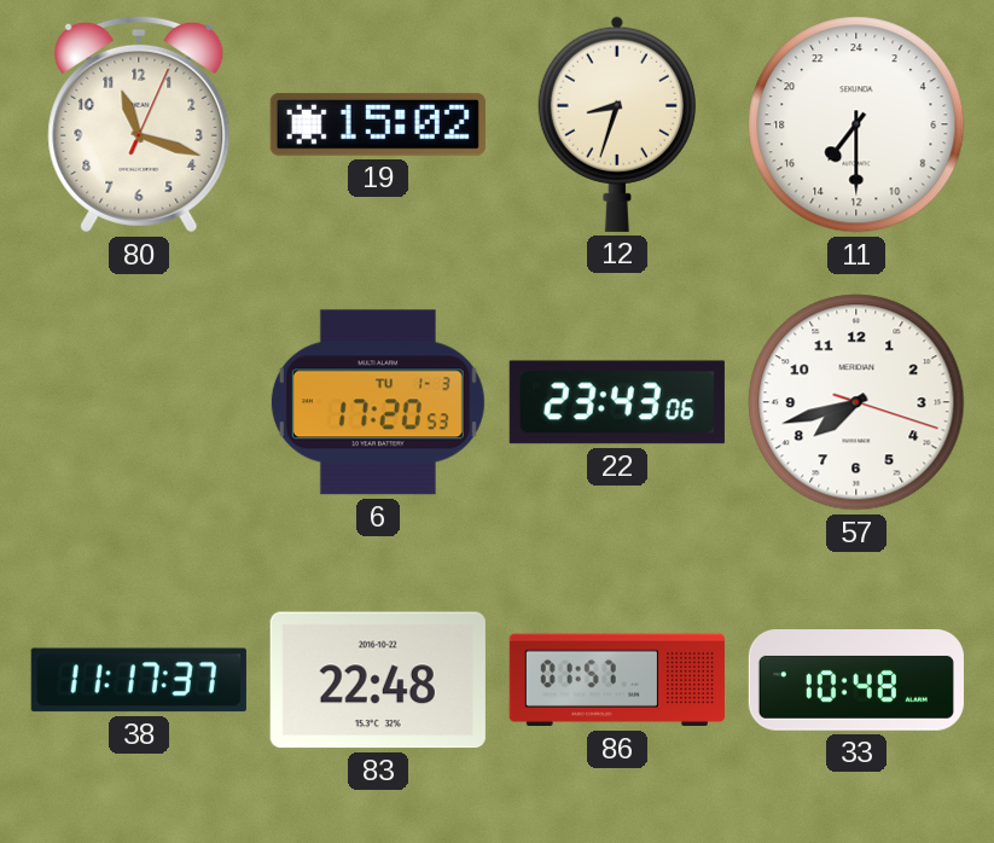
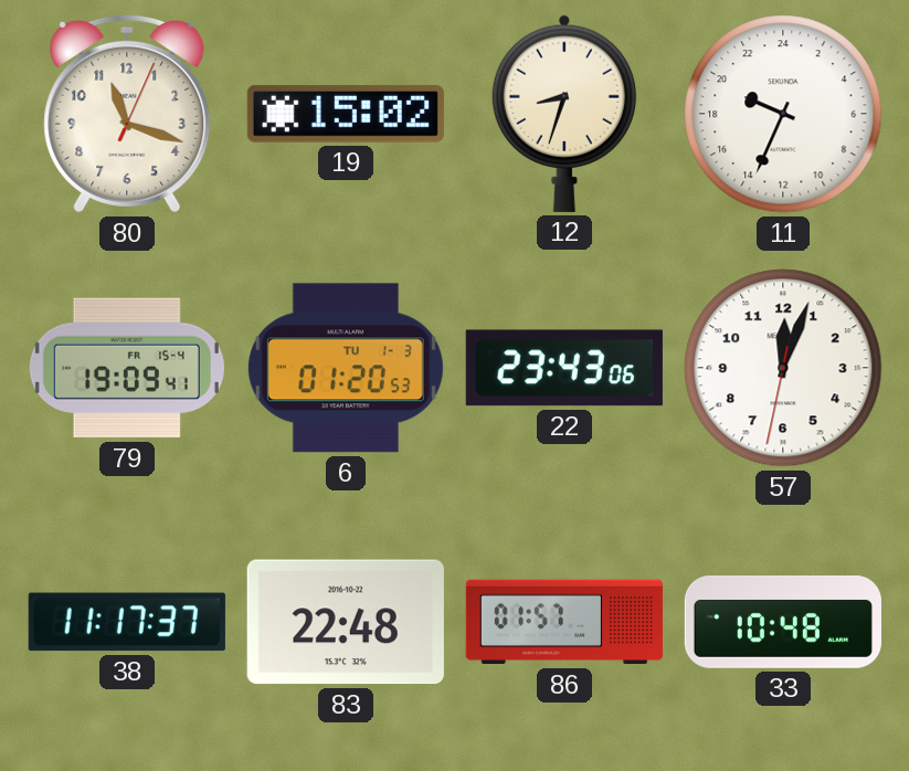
11: 14:30 -> 19:34 (783, 114)
79: none -> 19:09 (127, 368)
6: 17:20 -> 01:20 (346, 368)
57: 7:42 -> 12:03 (783, 368)
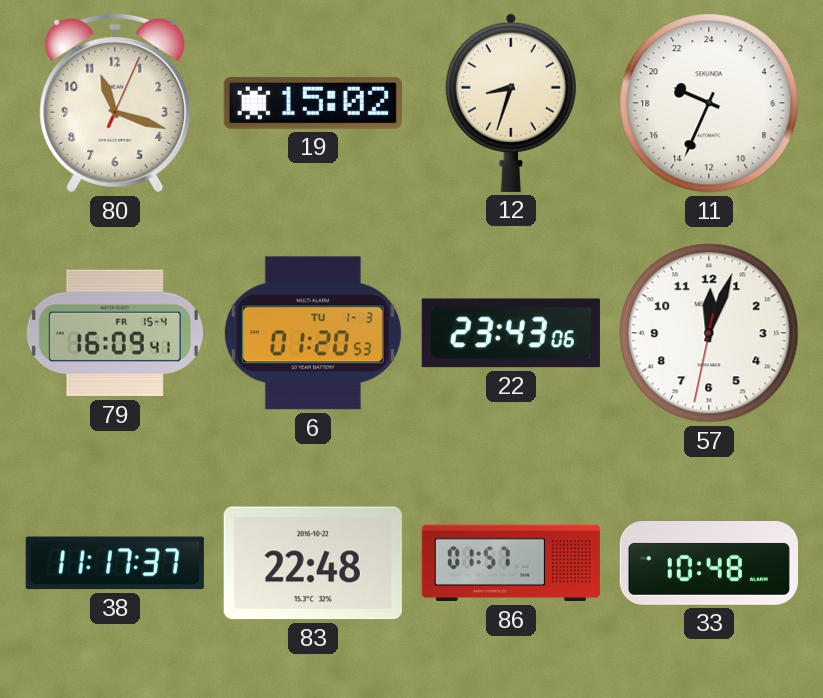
79: 19:09 -> 16:09 (115, 333)
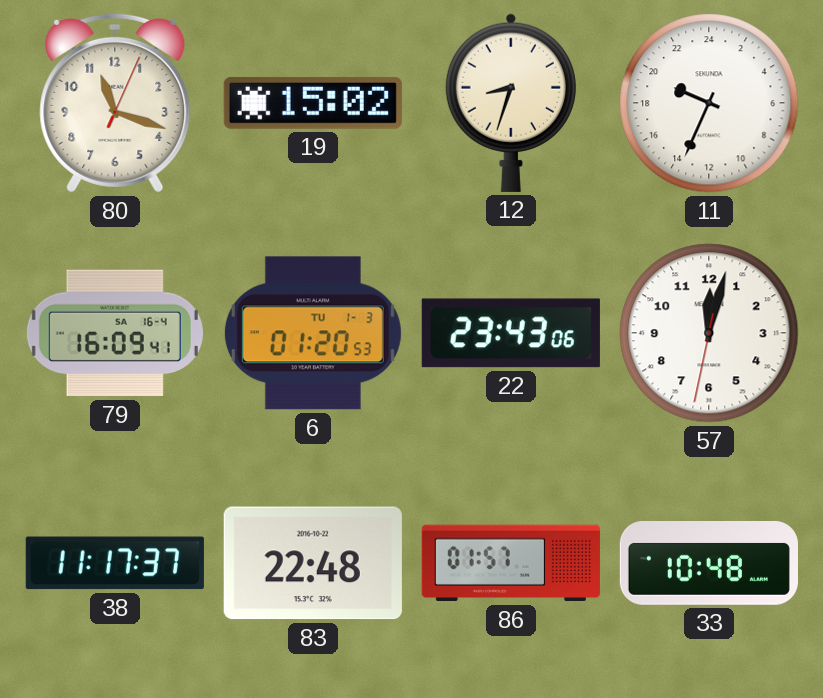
79 date: FR 15-4 -> SA 16-4 (115, 333)
57: 12:03 -> 12:02 (709, 333)
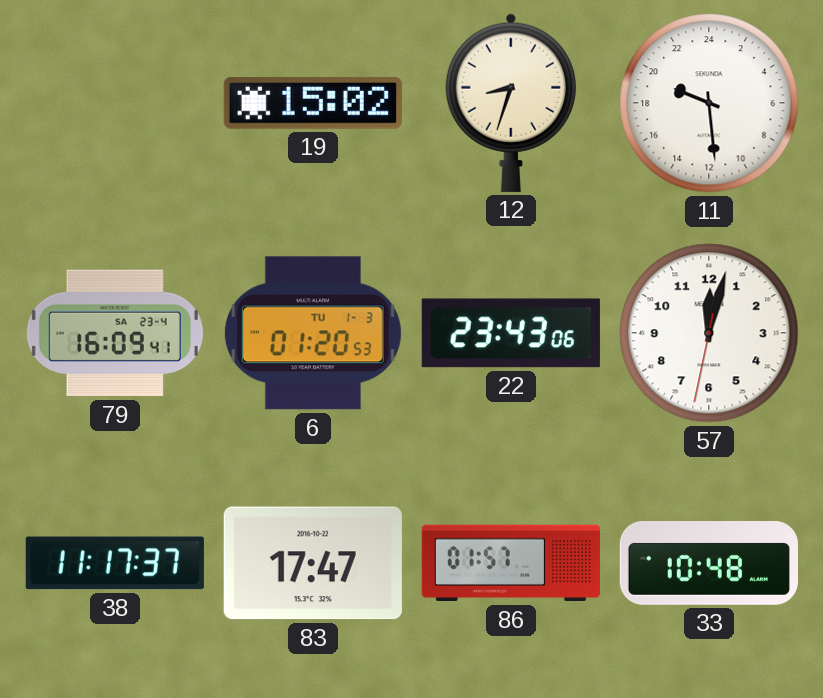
80: 11:18 -> none (115, 103)
11: 19:34 -> 19:29 (709, 103)
79 date: SA 16-4 -> SA 23-4 (115, 333)
83: 22:48 -> 17:47 (313, 563)
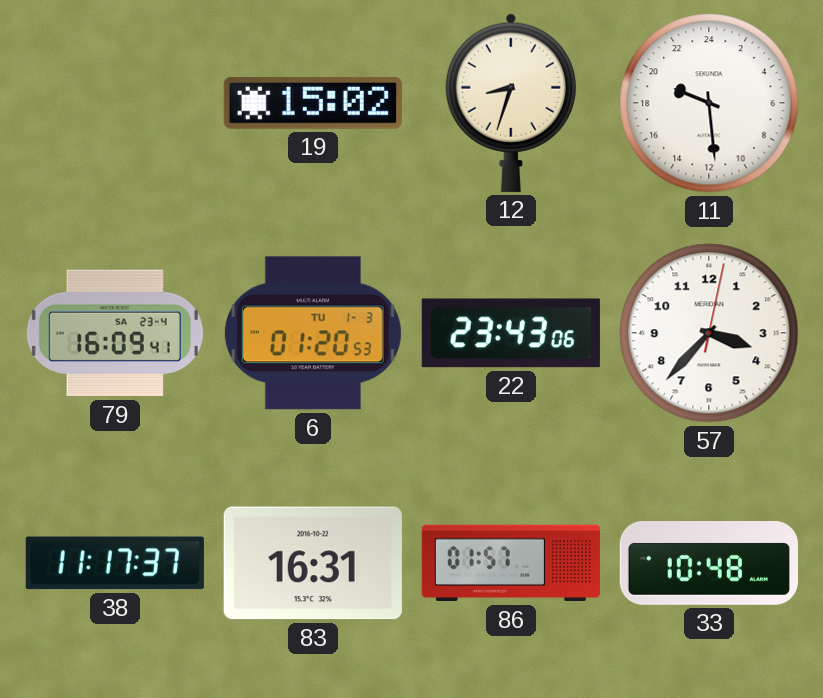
57: 12:02 -> 3:37 (709, 333)
83: 17:47 -> 16:31 (313, 563)
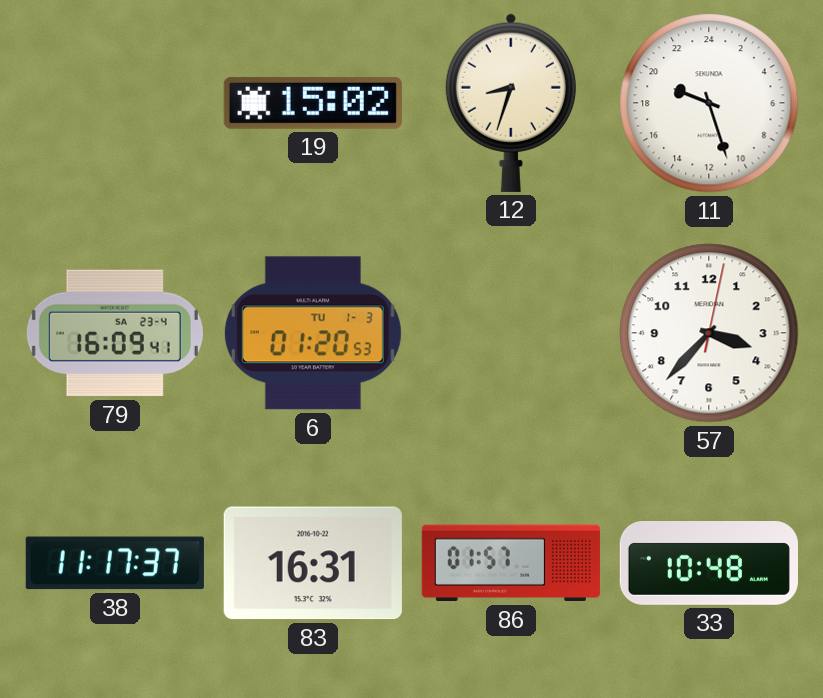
11: 19:29 -> 19:27 (709, 103)
22: 23:43 -> none (511, 333)
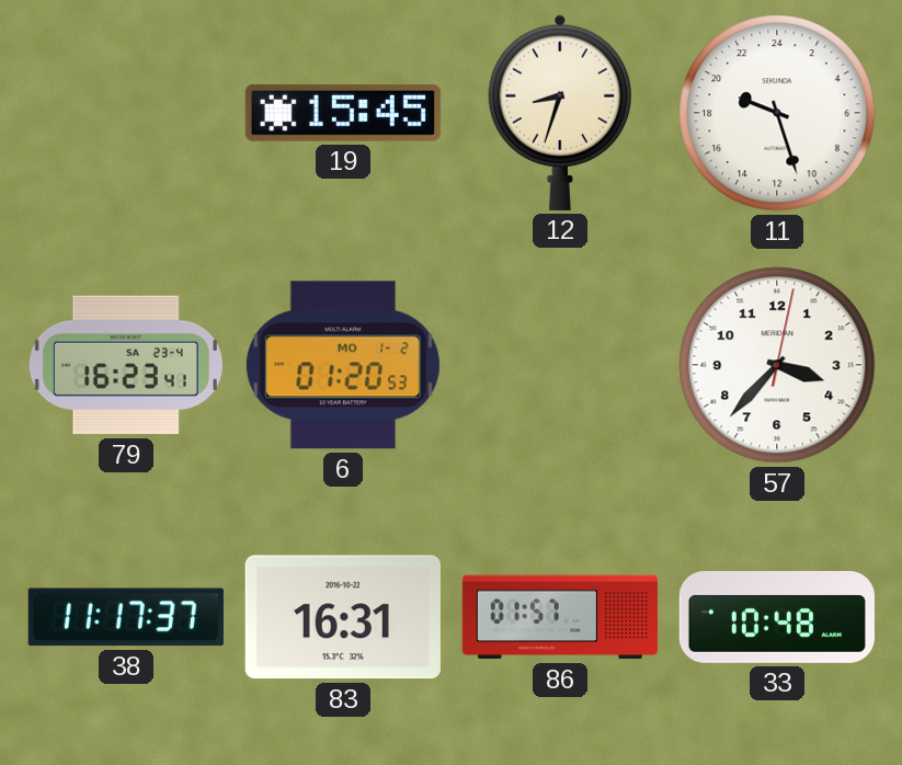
19: 15:02 -> 15:45 (343, 113)
79: 16:09 -> 16:23 (126, 365)
6 date: TU 1-3 -> MO 1-2 (343, 365)
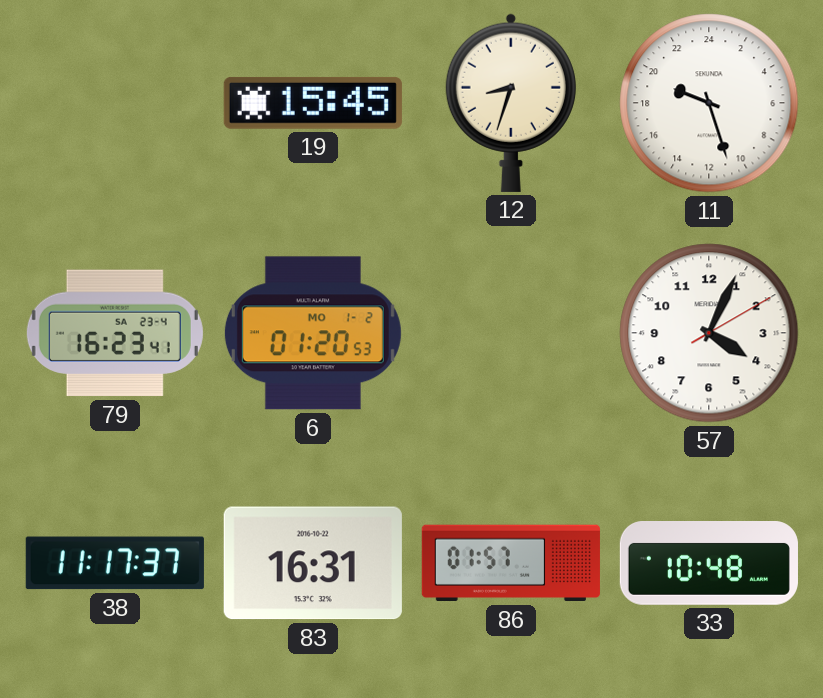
57: 3:37 -> 4:04 (709, 333)
